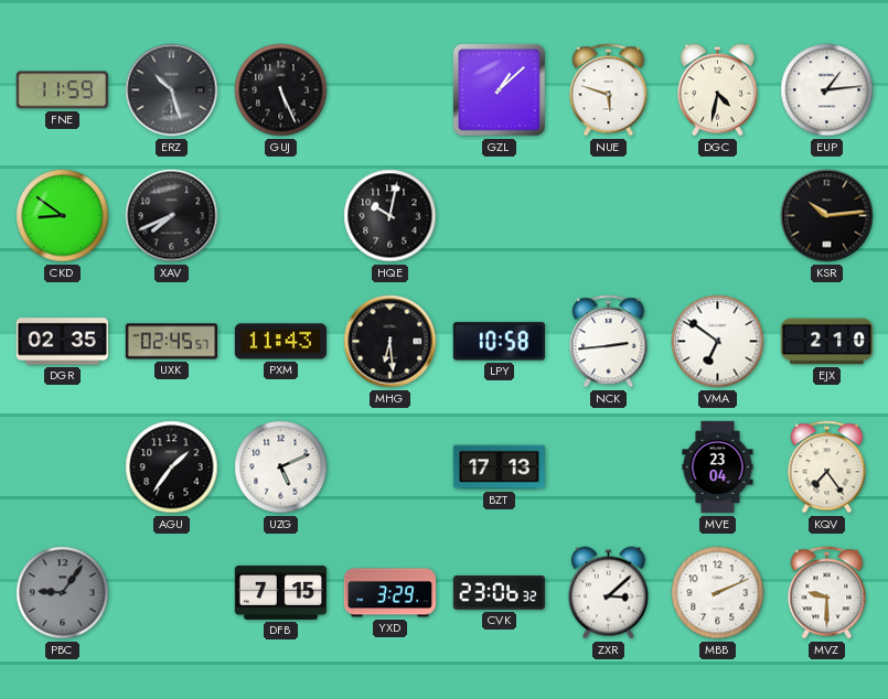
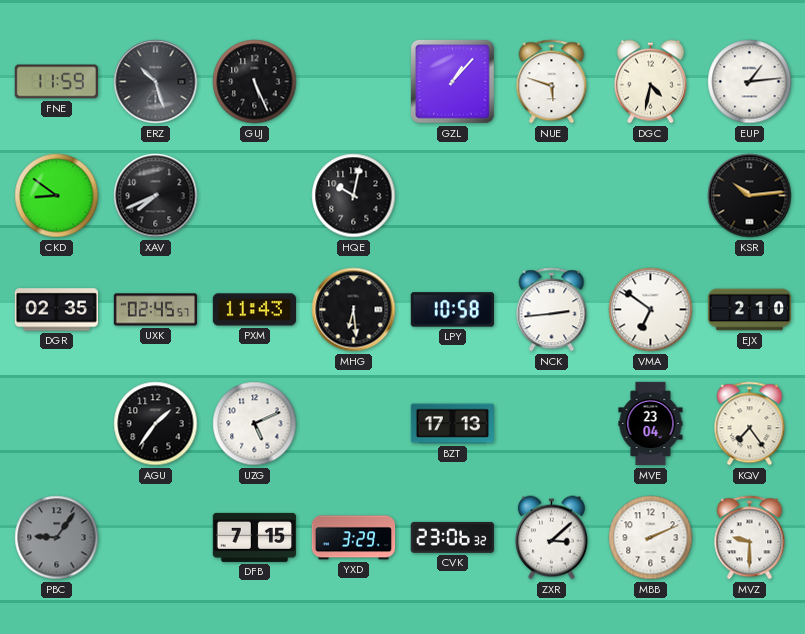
GZL: 1:08 -> 1:07 (453, 82)
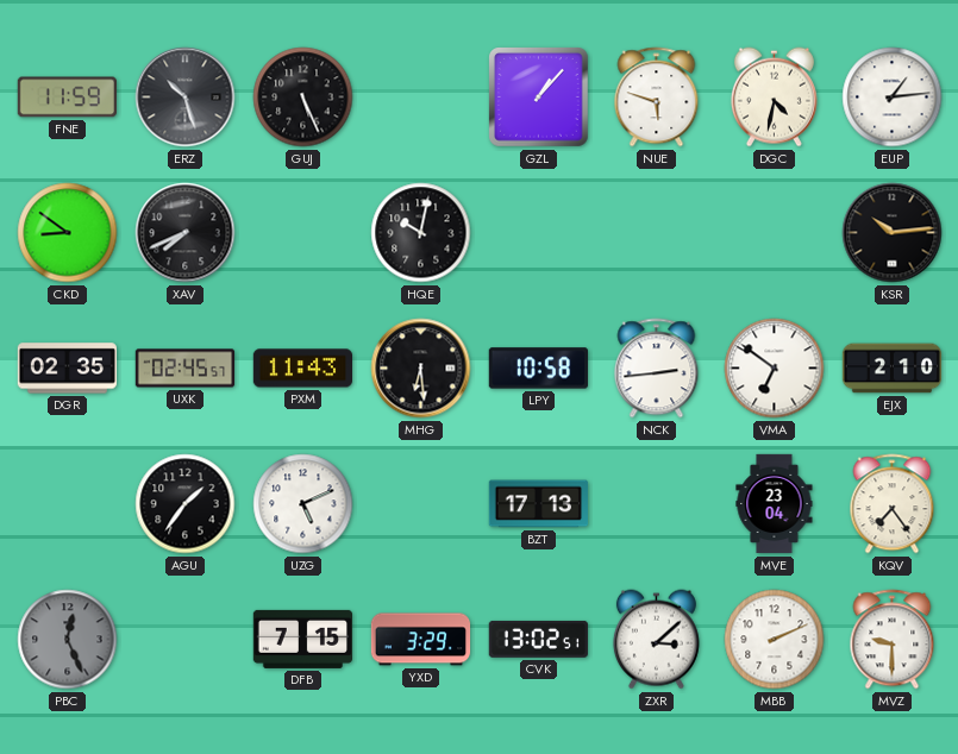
PBC: 9:06 -> 12:26 (68, 640)
CVK: 23:06 -> 13:02 (538, 639)
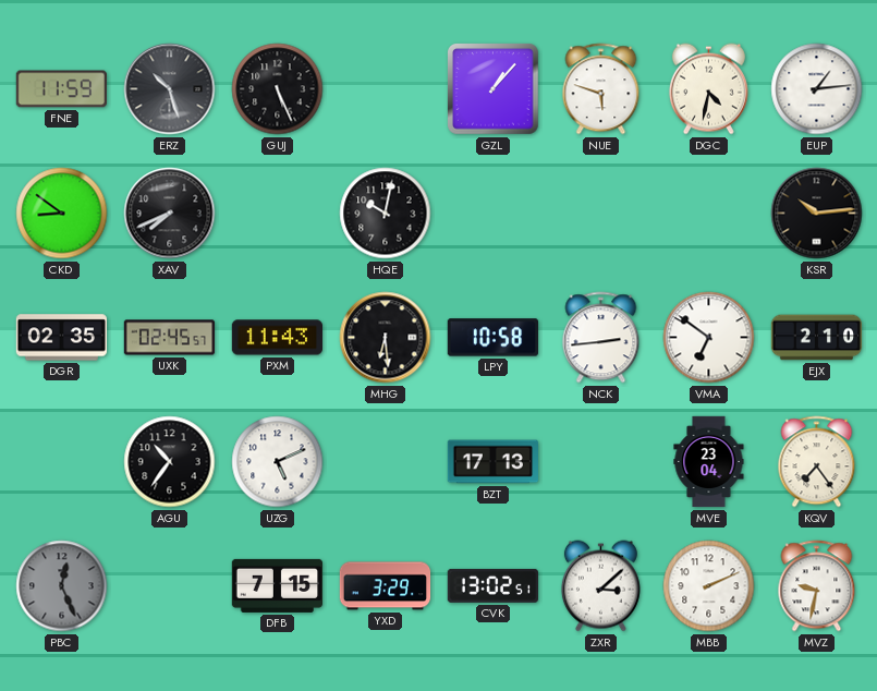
AGU: 1:36 -> 10:36 (170, 462)
MVZ: 9:30 -> 9:32 (817, 586)
